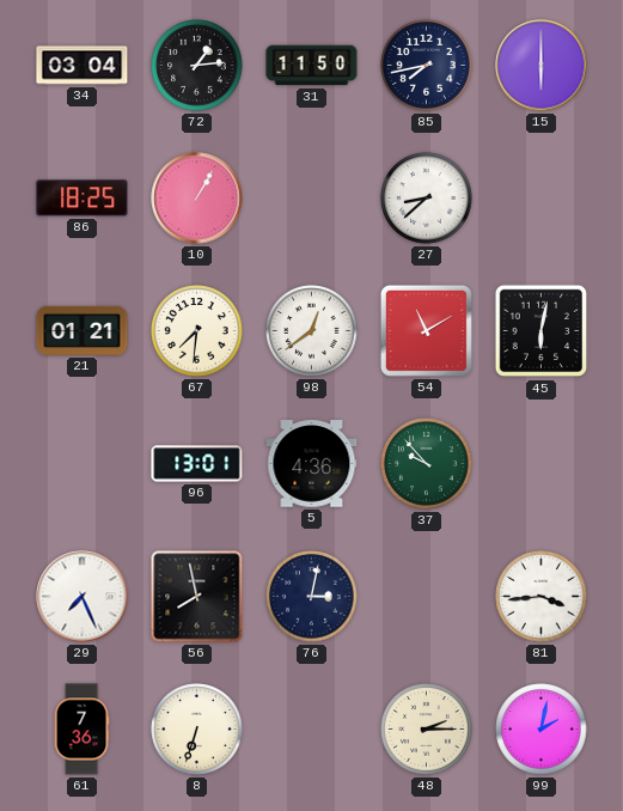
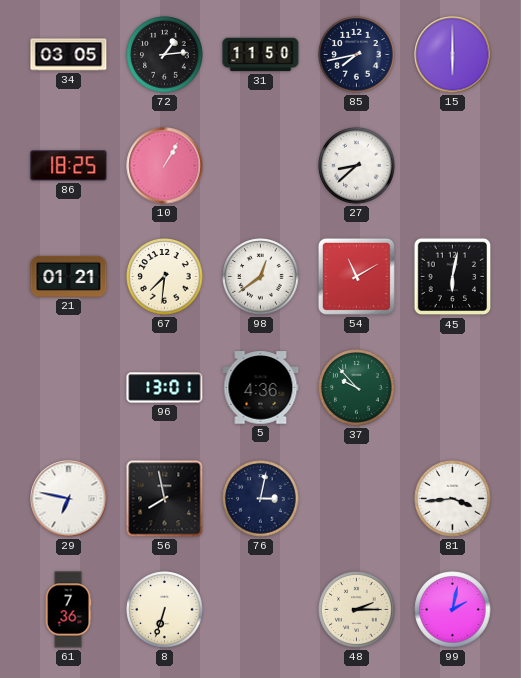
34: 03:04 -> 03:05 (69, 55)
29: 7:26 -> 6:47 (69, 499)
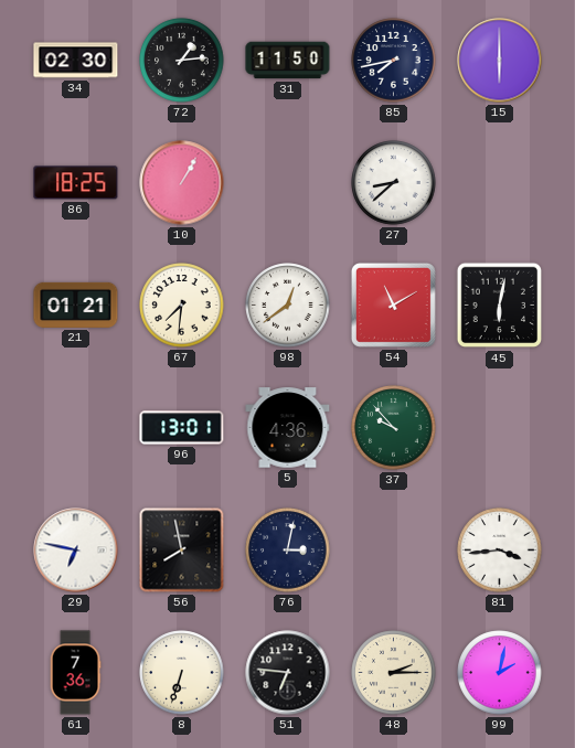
34: 03:05 -> 02:30 (76, 61)
51: none -> 6:46 (288, 673)
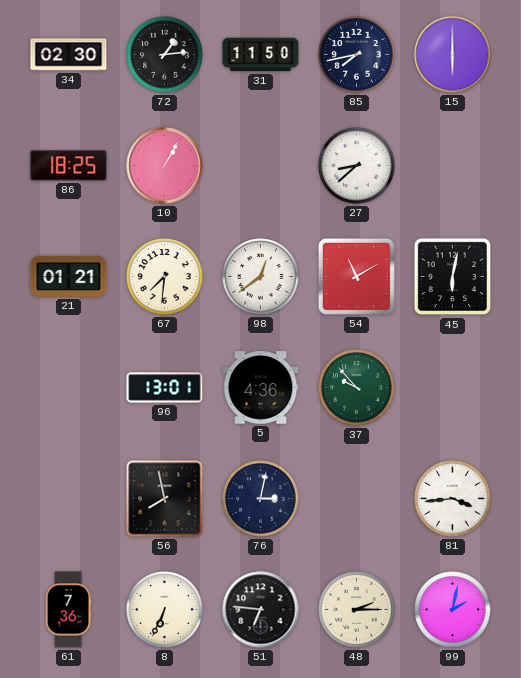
29: 6:47 -> none (76, 551)
8: 6:33 -> 6:34 (165, 610)
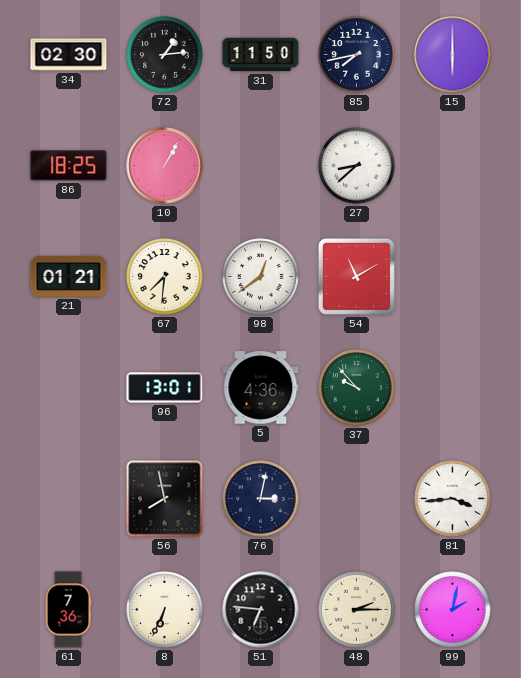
45: 6:02 -> none (453, 277)
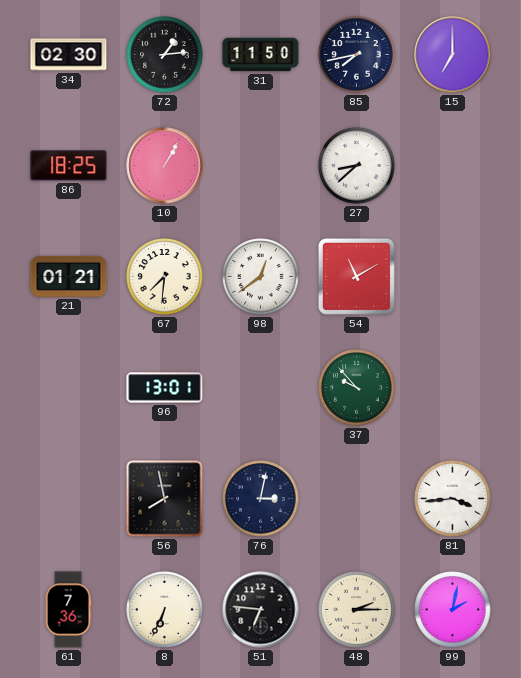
15: 6:00 -> 7:00 (453, 55)
5: 4:36 -> none (261, 388)
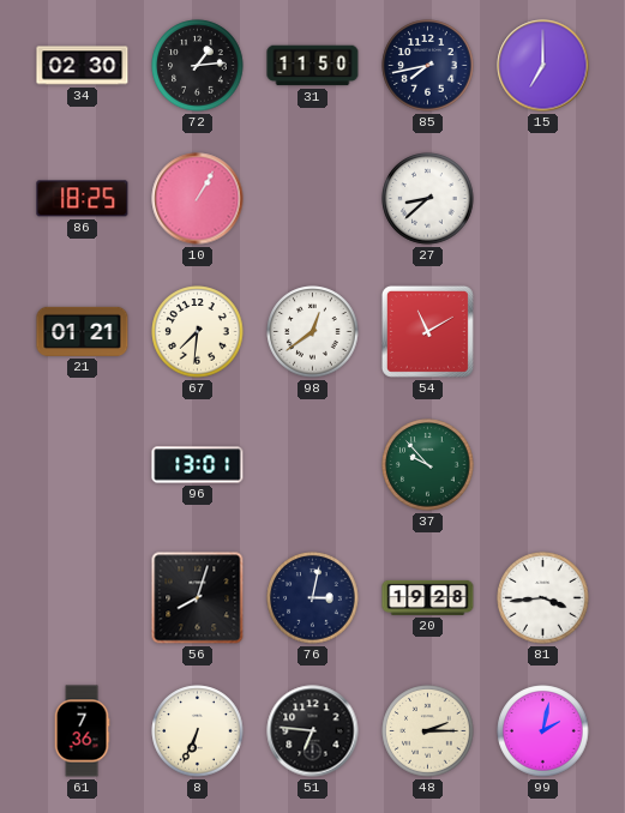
56: 7:58 -> 8:03 (198, 598)
20: none -> 19:28 (428, 597)
